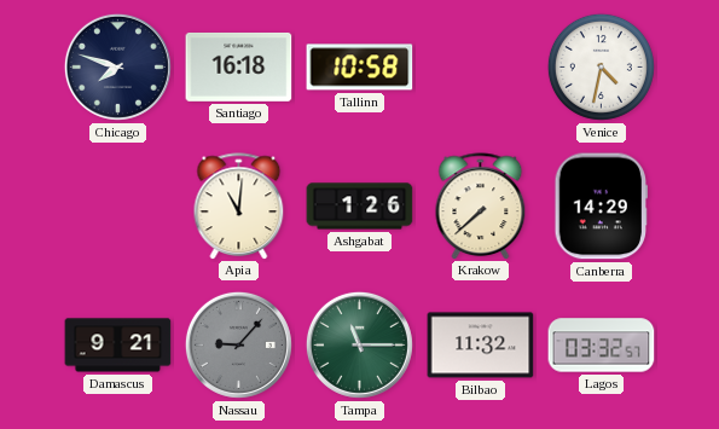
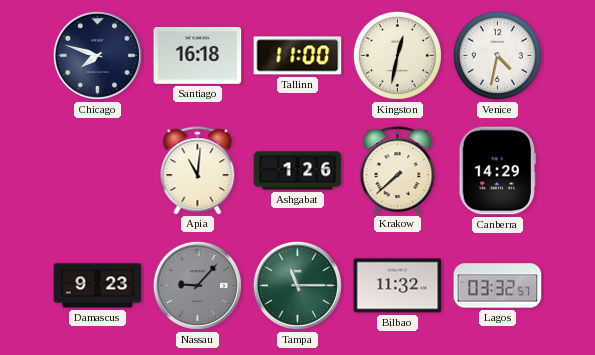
Tallinn: 10:58 -> 11:00 (298, 56)
Kingston: none -> 12:32 (397, 55)
Damascus: 9:21 -> 9:23 (98, 286)
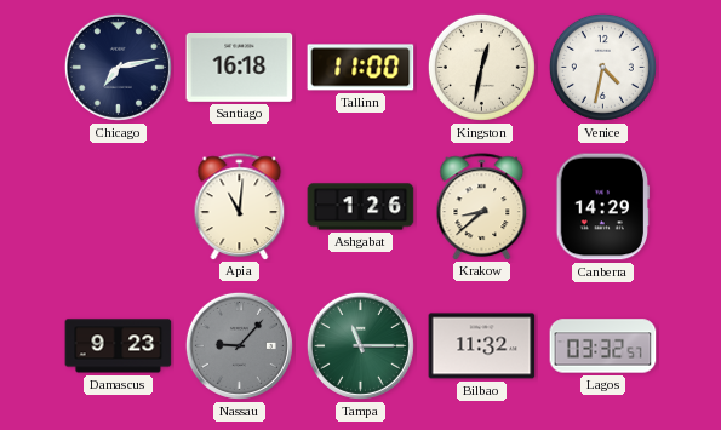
Chicago: 7:48 -> 7:13 (118, 67)
Krakow: 7:38 -> 8:38 (482, 206)
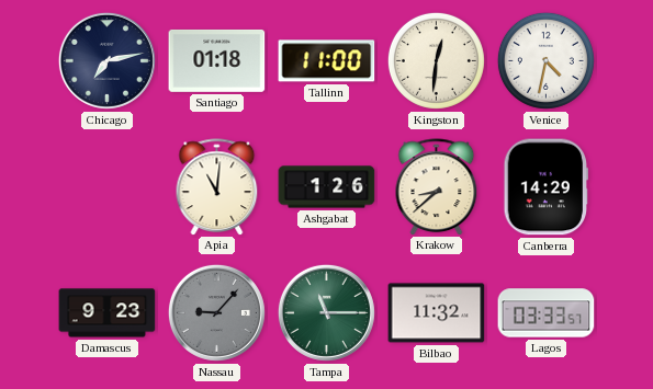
Santiago: 16:18 -> 01:18 (217, 60)
Kingston: 12:32 -> 12:31 (436, 60)
Lagos: 03:32 -> 03:33 (547, 313)
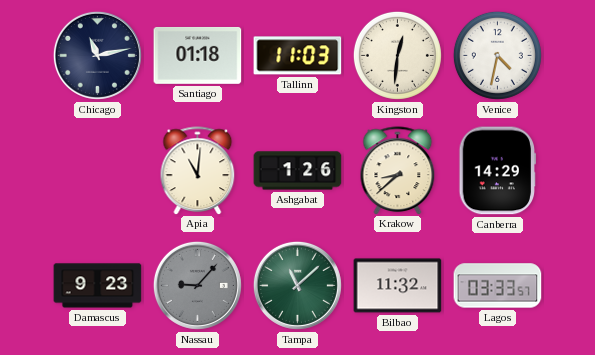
Chicago: 7:13 -> 11:13 (97, 55)
Tallinn: 11:00 -> 11:03 (298, 56)
Tampa: 11:15 -> 11:08 (297, 285)
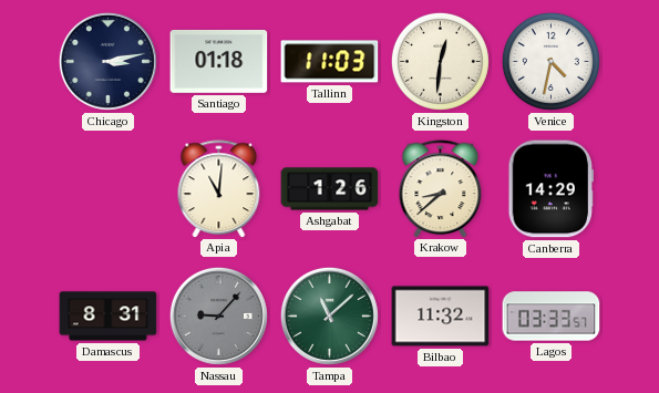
Chicago: 11:13 -> 3:13 (107, 61)
Damascus: 9:23 -> 8:31 (109, 317)
